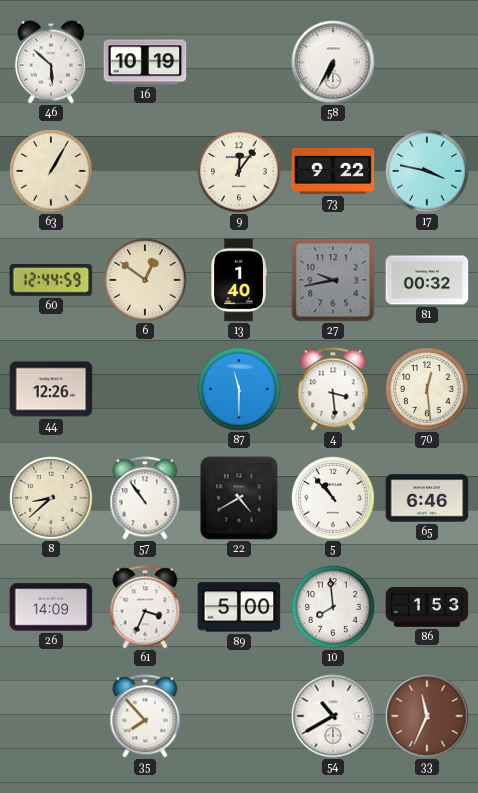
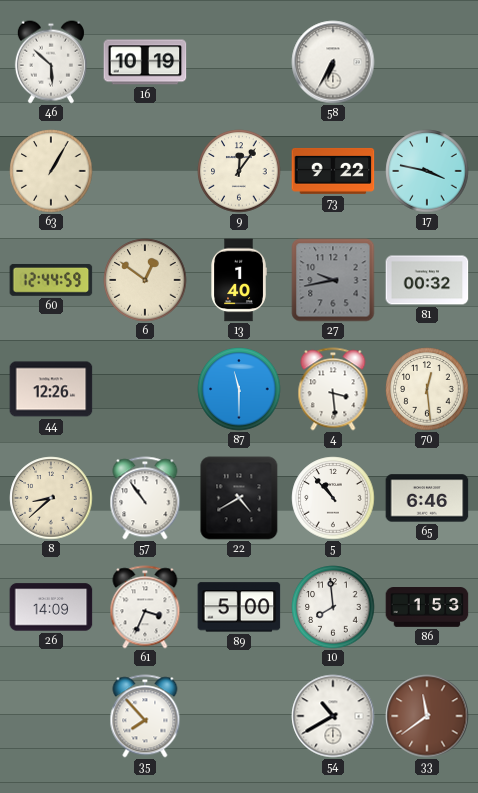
33: 11:34 -> 11:39 (427, 716)
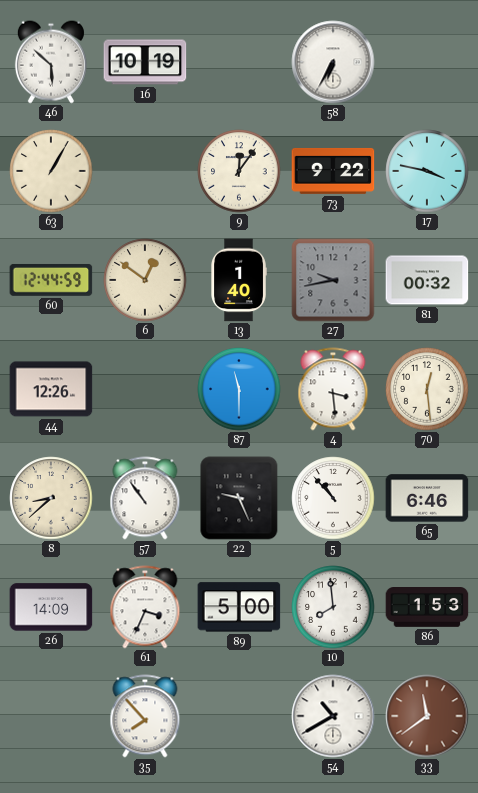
22: 4:40 -> 9:26 (239, 498)
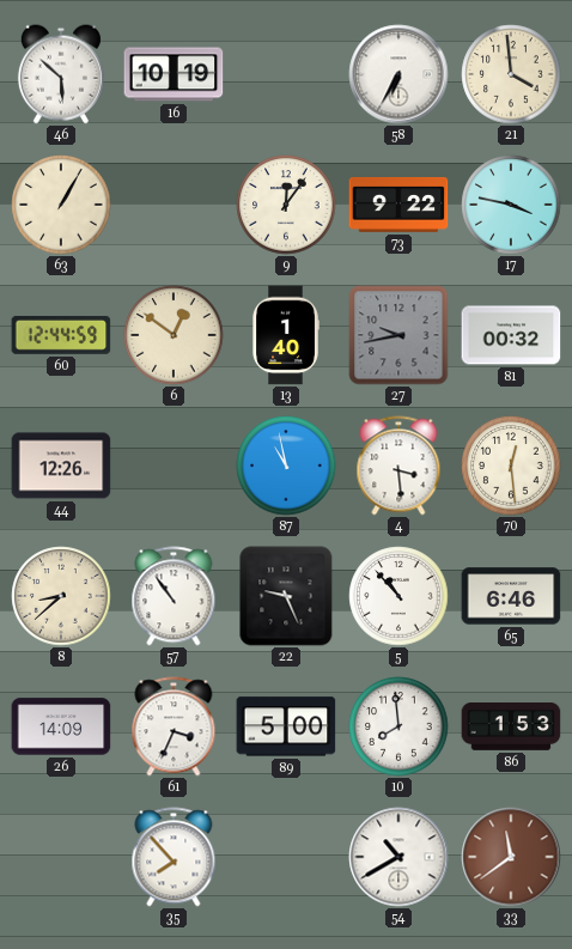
21: none -> 3:59 (511, 74)
87: 11:30 -> 10:58 (286, 466)
